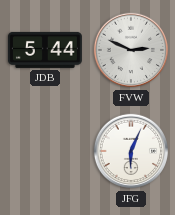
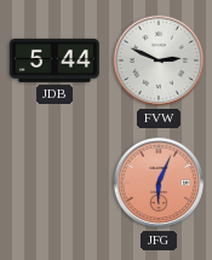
JFG dial: white -> salmon (159, 183)
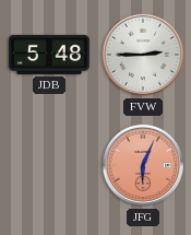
JDB: 5:44 -> 5:48 (49, 55)
FVW: 2:49 -> 2:45 (143, 55)
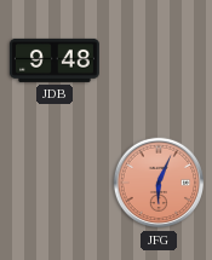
JDB: 5:48 -> 9:48 (55, 60)
FVW: 2:45 -> none (143, 55)
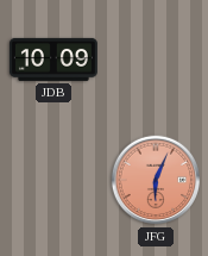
JDB: 9:48 -> 10:09 (53, 60)
